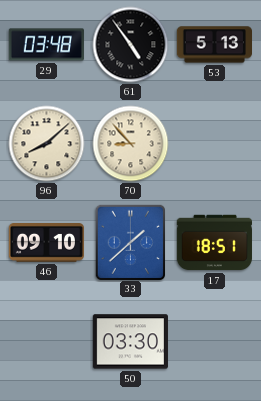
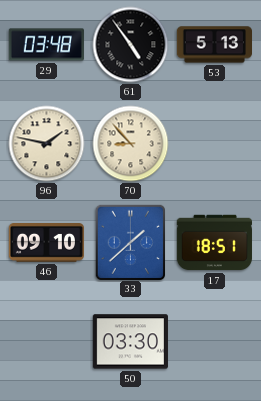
96: 8:08 -> 1:47 (47, 144)
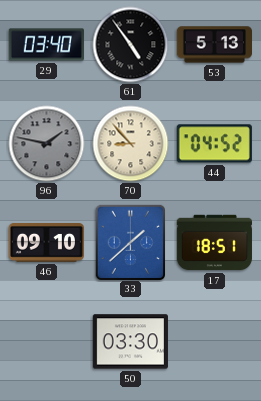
29: 03:48 -> 03:40 (46, 45)
96 dial: cream -> grey (47, 144)
44: none -> 04:52 (214, 144)
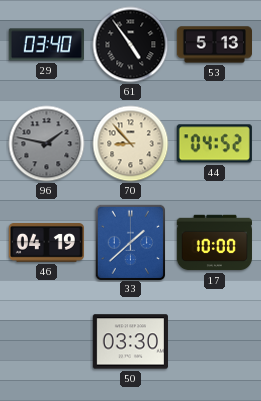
46: 09:10 -> 04:19 (46, 243)
17: 18:51 -> 10:00 (214, 243)
